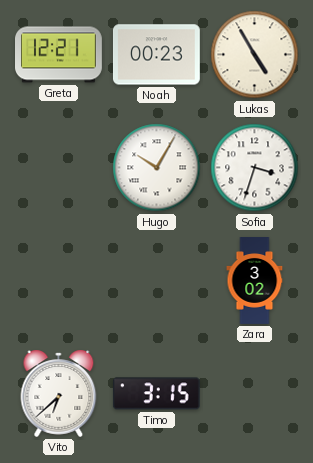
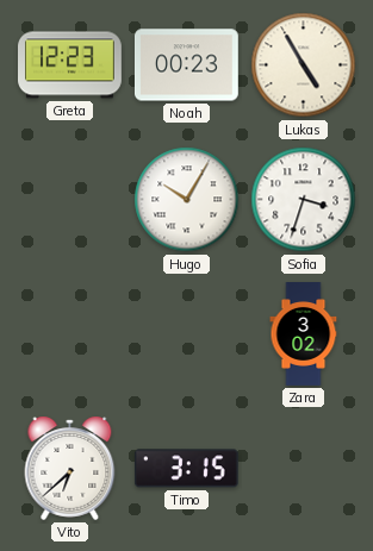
Greta: 12:21 -> 12:23 (70, 65)
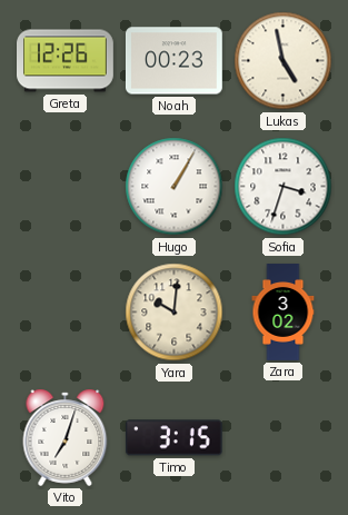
Greta: 12:23 -> 12:26 (66, 61)
Lukas: 4:55 -> 4:58 (284, 61)
Hugo: 10:05 -> 1:05 (175, 187)
Yara: none -> 10:01 (175, 313)
Vito: 6:38 -> 7:03 (66, 437)
